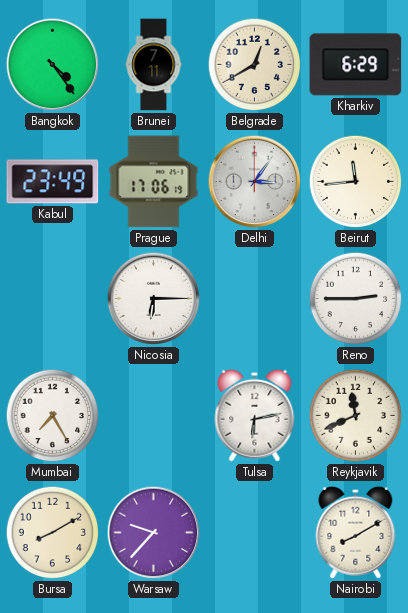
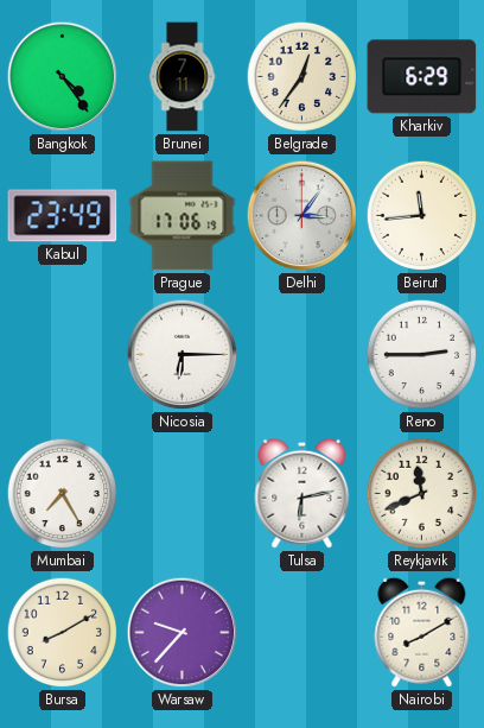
Belgrade: 12:40 -> 12:36 (302, 77)
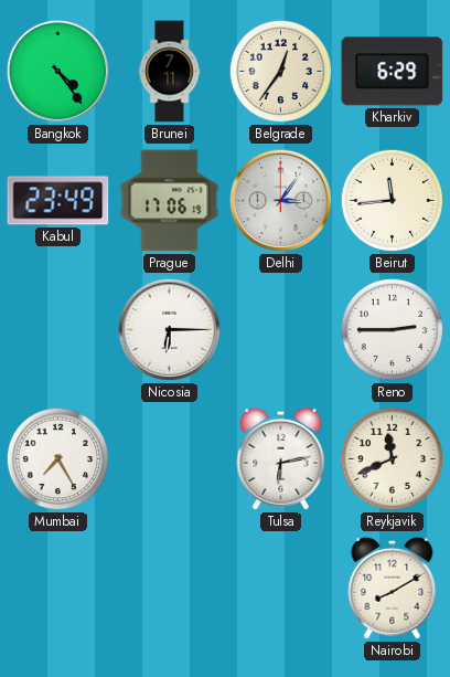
Bursa: 8:10 -> none (63, 633)
Warsaw: 9:37 -> none (183, 633)
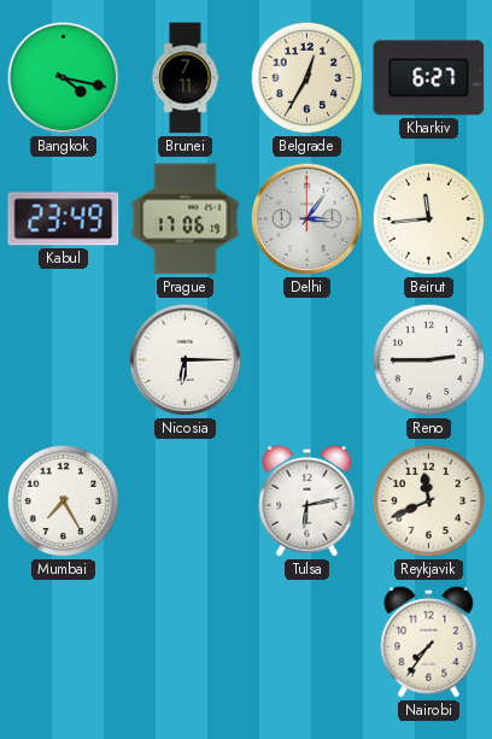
Bangkok: 4:24 -> 4:17 (64, 78)
Belgrade: 12:36 -> 12:35 (307, 78)
Kharkiv: 6:29 -> 6:27 (429, 78)
Nairobi: 8:10 -> 7:36 (429, 641)
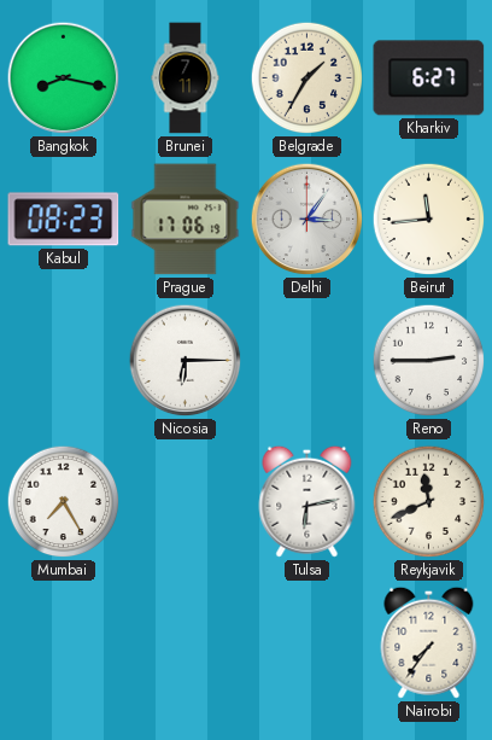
Bangkok: 4:17 -> 8:17 (64, 78)
Belgrade: 12:35 -> 1:35 (307, 78)
Kabul: 23:49 -> 08:23 (64, 220)
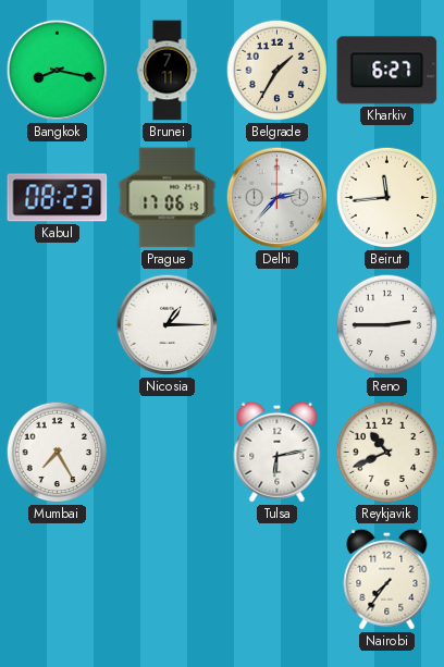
Delhi: 3:06 -> 2:37 (277, 198)
Nicosia: 6:15 -> 1:15 (168, 325)
Reykjavik: 11:41 -> 10:41 (387, 453)
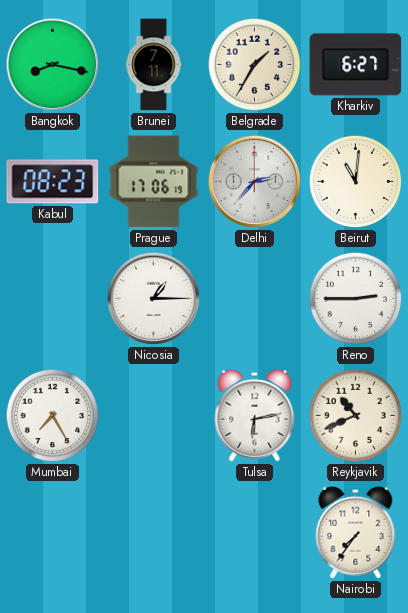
Beirut: 11:44 -> 11:01 (356, 182)
